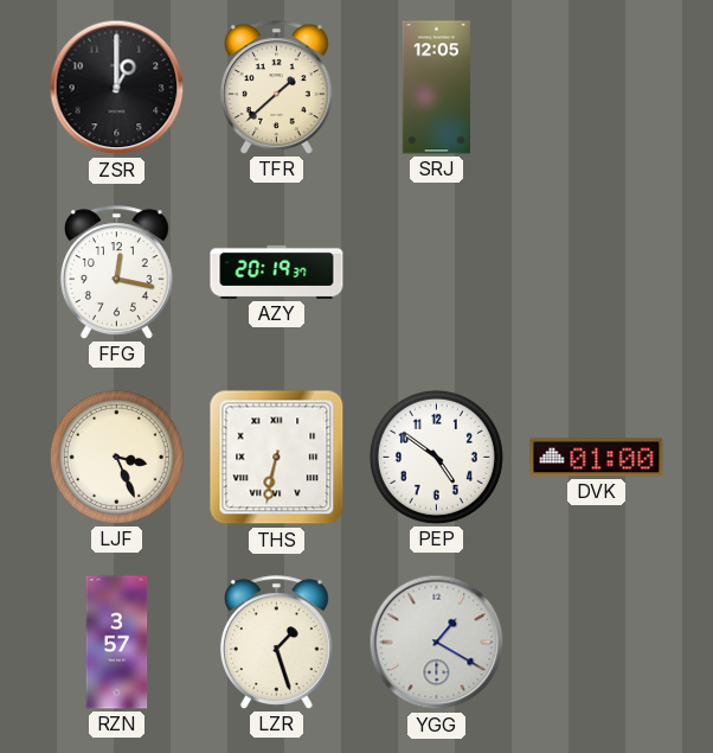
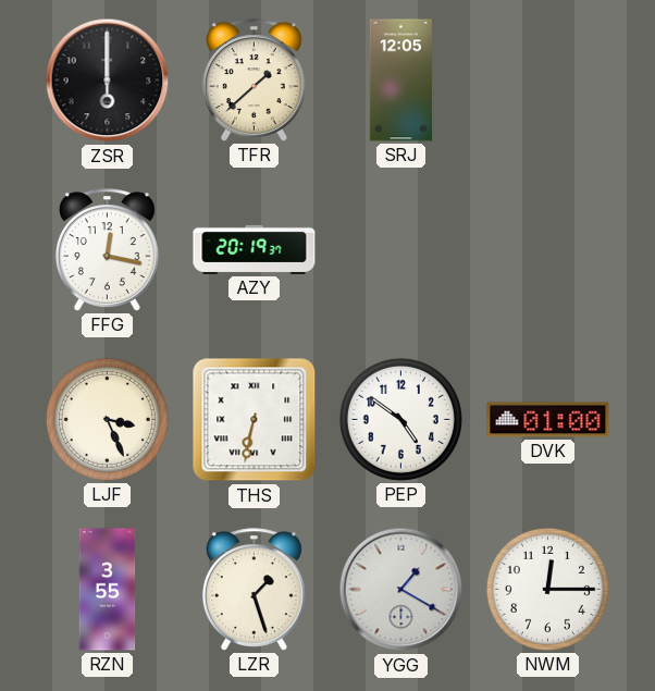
ZSR: 1:00 -> 6:00 (108, 81)
RZN: 3:57 -> 3:55 (108, 590)
NWM: none -> 12:15 (547, 589)
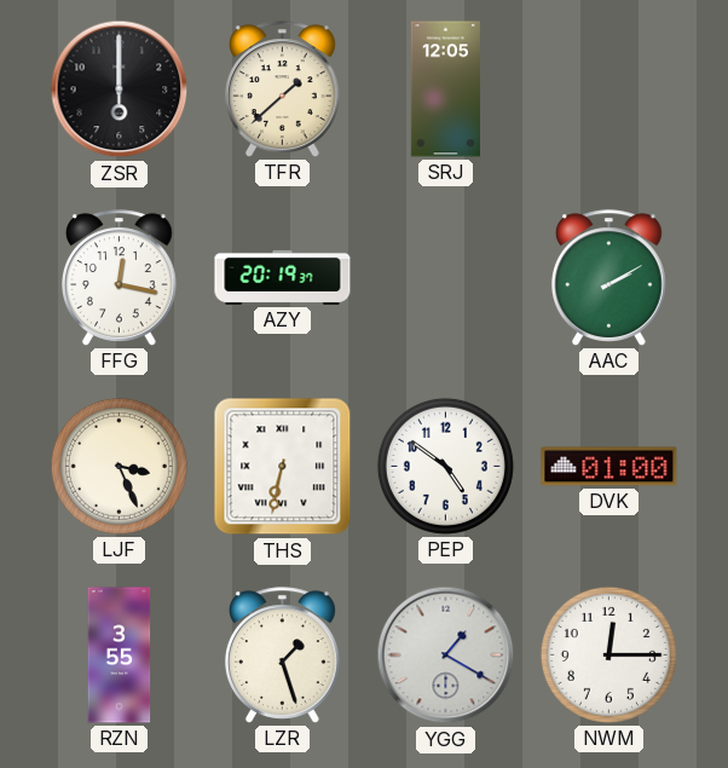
AAC: none -> 2:10 (608, 278)
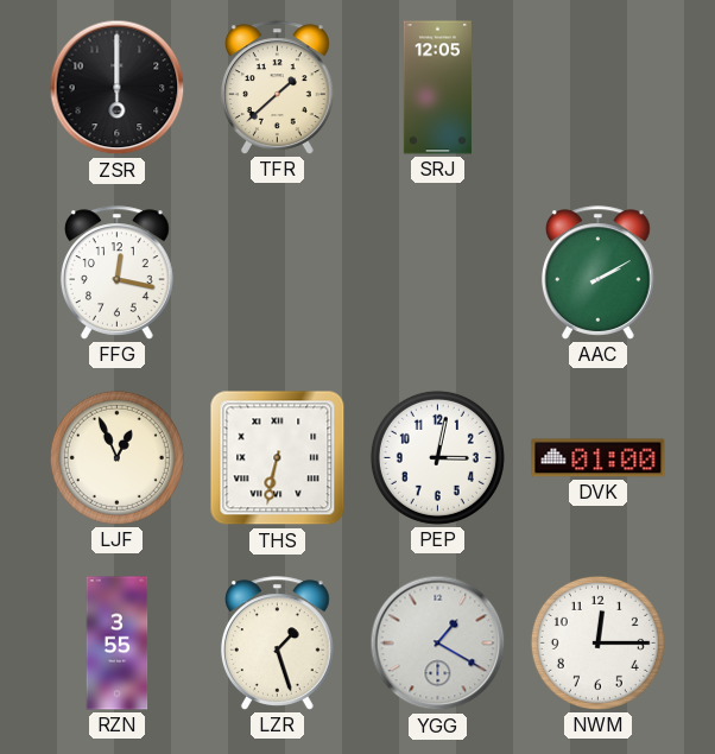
AZY: 20:19 -> none (283, 277)
LJF: 3:26 -> 12:56 (116, 457)
PEP: 4:51 -> 3:02 (437, 457)
